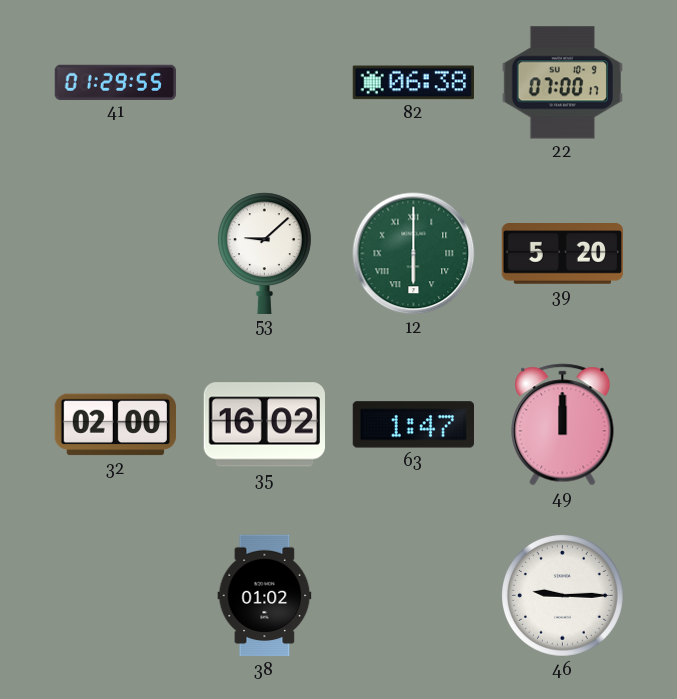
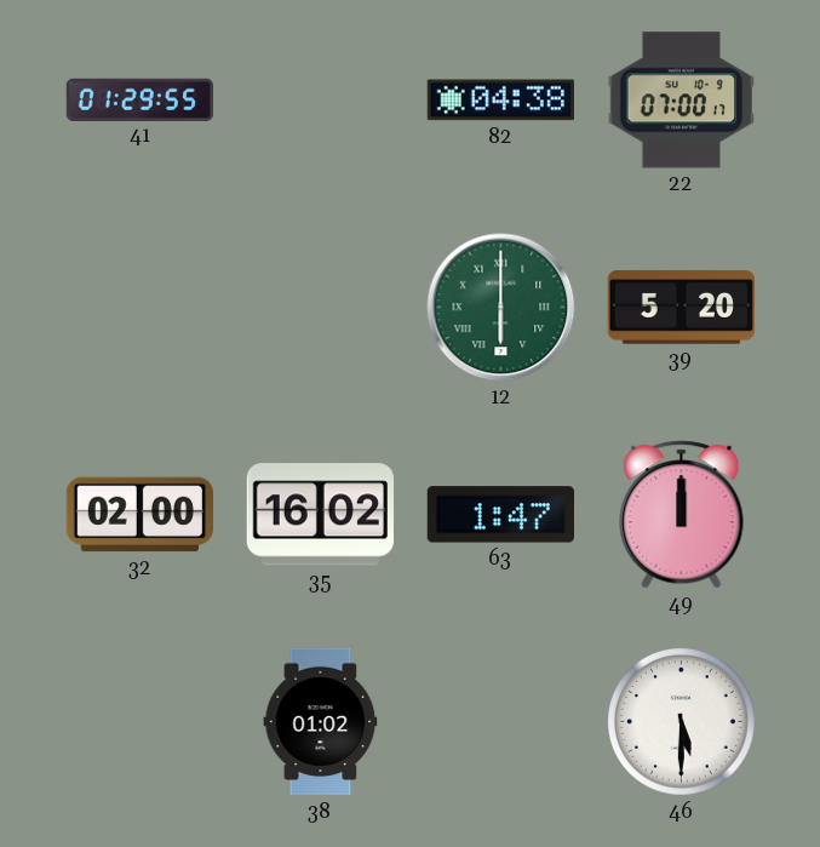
82: 06:38 -> 04:38 (500, 101)
53: 9:08 -> none (264, 253)
46: 9:15 -> 5:30 (681, 721)
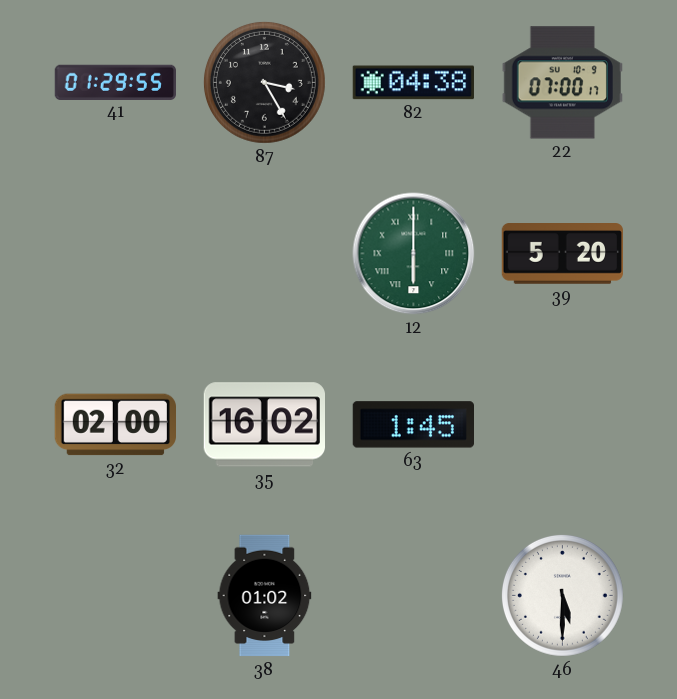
87: none -> 3:25 (264, 82)
63: 1:47 -> 1:45 (413, 425)
49: 12:00 -> none (682, 515)
